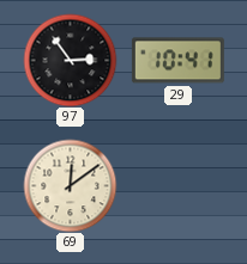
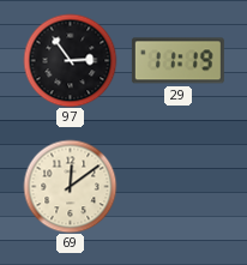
29: 10:41 -> 11:19 (177, 61)
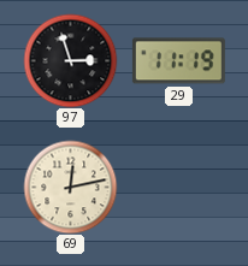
97: 2:54 -> 2:57 (70, 60)
69: 12:09 -> 12:13 (70, 187)
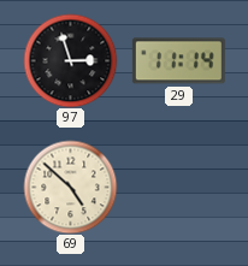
29: 11:19 -> 11:14 (178, 61)
69: 12:13 -> 4:52 (70, 187)
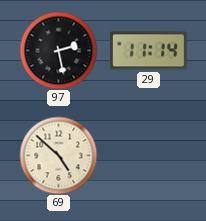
97: 2:57 -> 2:28 (58, 50)
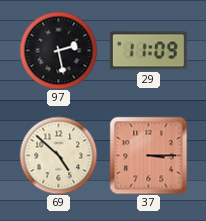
29: 11:14 -> 11:09 (148, 51)
37: none -> 3:15 (148, 155)
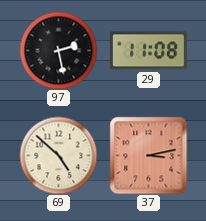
29: 11:09 -> 11:08 (148, 51)
37: 3:15 -> 3:13 (148, 155)
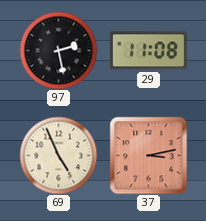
69: 4:52 -> 4:56 (58, 155)
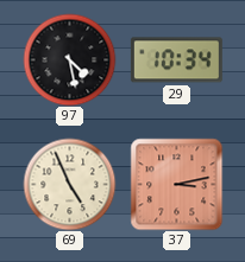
97: 2:28 -> 4:28 (69, 59)
29: 11:08 -> 10:34 (176, 60)
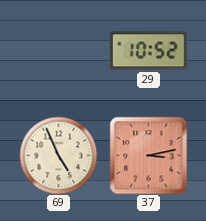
97: 4:28 -> none (69, 59)
29: 10:34 -> 10:52 (148, 51)
